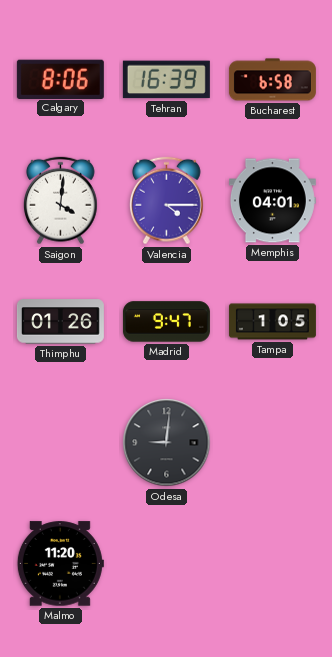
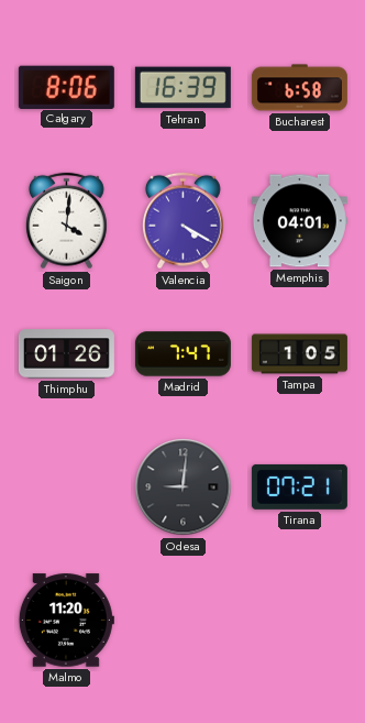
Valencia: 4:15 -> 4:20 (182, 221)
Madrid: 9:47 -> 7:47 (182, 354)
Tirana: none -> 07:21 (299, 486)
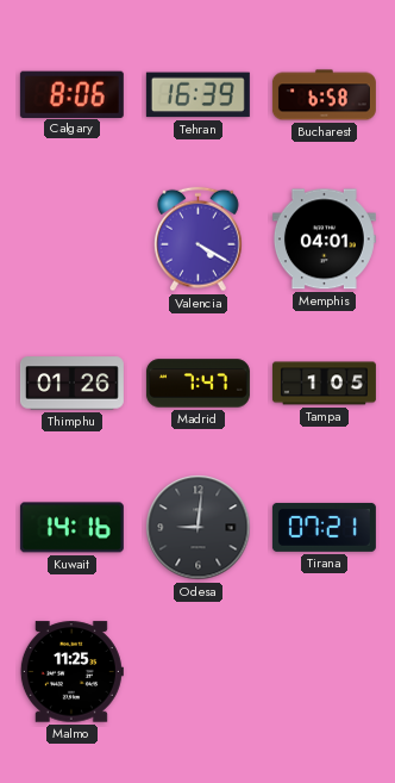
Saigon: 4:01 -> none (66, 221)
Kuwait: none -> 14:16 (71, 528)
Malmo: 11:20 -> 11:25 (71, 672)
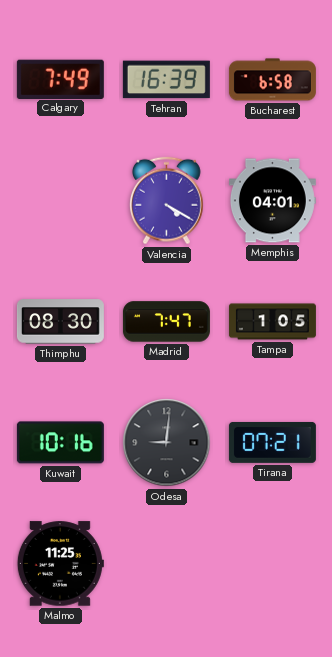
Calgary: 8:06 -> 7:49 (60, 79)
Thimphu: 01:26 -> 08:30 (60, 322)
Kuwait: 14:16 -> 10:16 (60, 443)
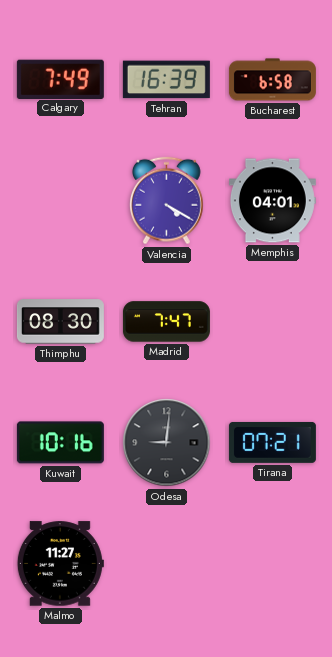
Tampa: 1:05 -> none (272, 322)
Malmo: 11:25 -> 11:27 (60, 564)
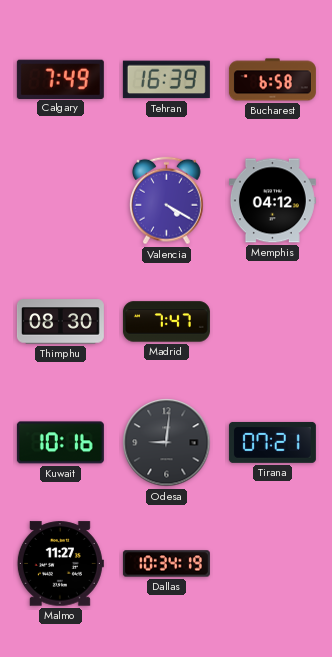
Memphis: 04:01 -> 04:12 (272, 201)
Dallas: none -> 10:34 (166, 564)
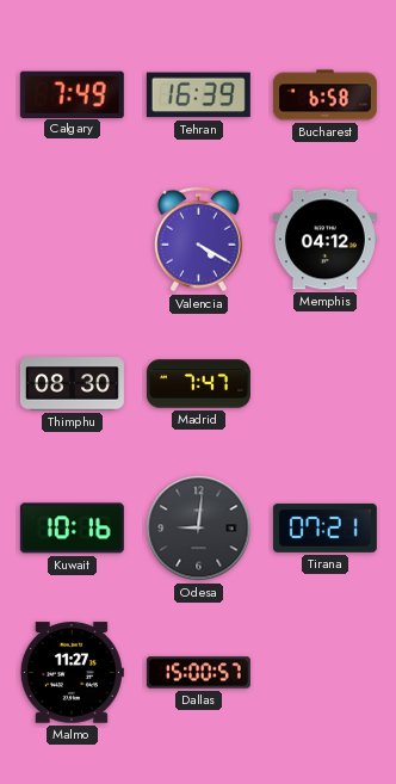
Dallas: 10:34 -> 15:00 (198, 673)
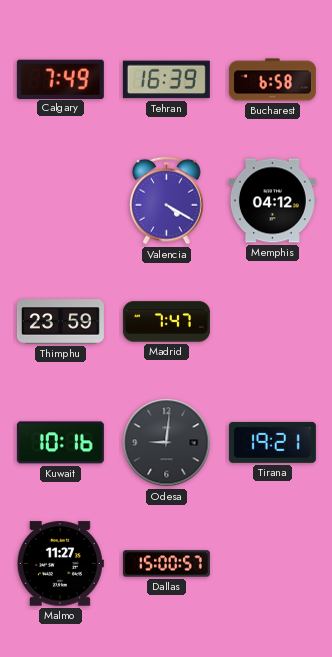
Thimphu: 08:30 -> 23:59 (60, 322)
Tirana: 07:21 -> 19:21 (272, 442)
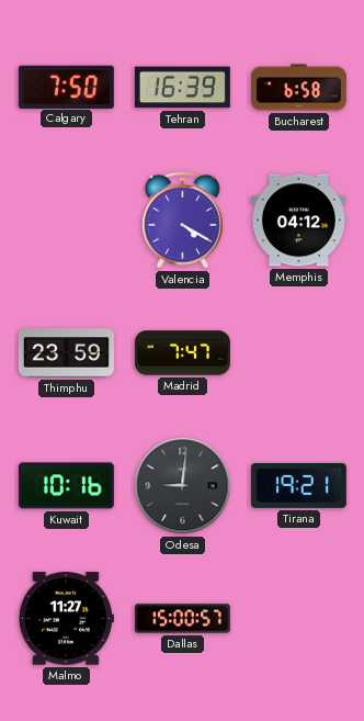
Calgary: 7:49 -> 7:50 (66, 87)
